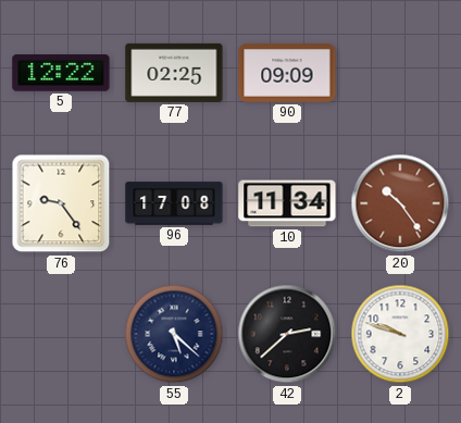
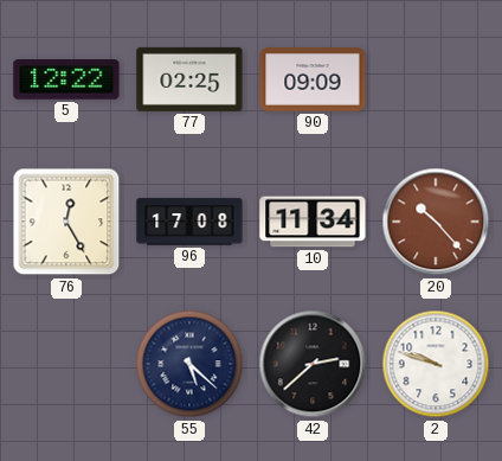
76: 9:24 -> 12:25 (66, 222)
20: 10:24 -> 10:23 (436, 222)
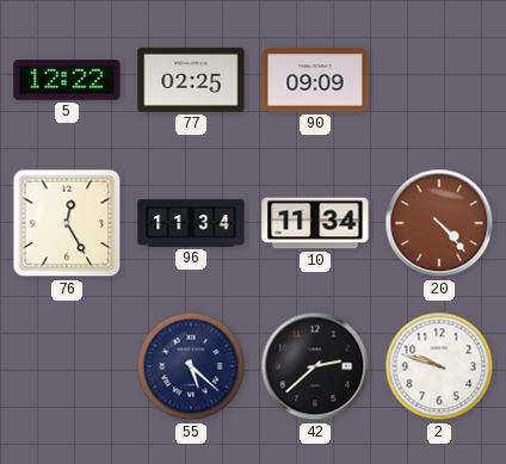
96: 17:08 -> 11:34 (191, 223)
20: 10:23 -> 4:23 (439, 223)
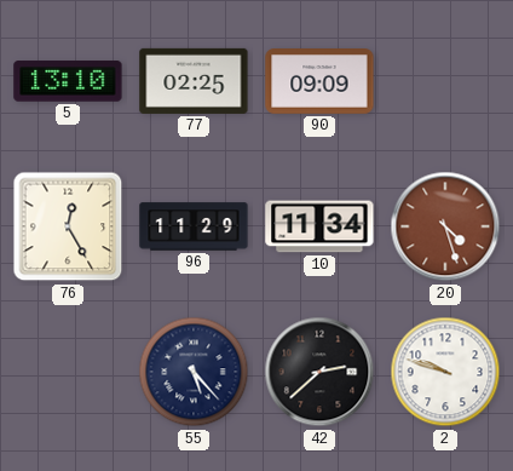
5: 12:22 -> 13:10 (68, 81)
96: 11:34 -> 11:29 (194, 226)
20: 4:23 -> 4:27 (445, 226)
55: 5:22 -> 5:23 (194, 372)
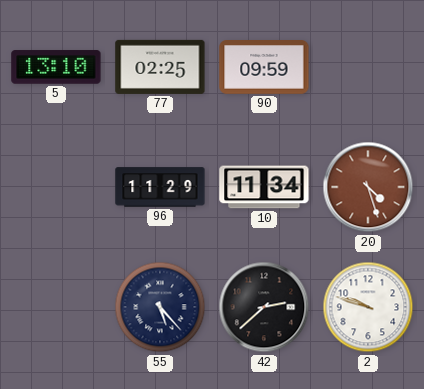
90: 09:09 -> 09:59 (264, 68)
76: 12:25 -> none (68, 226)
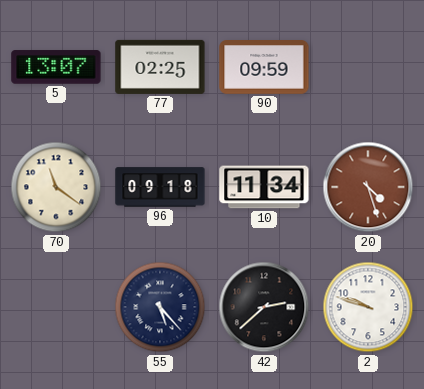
5: 13:10 -> 13:07 (56, 67)
70: none -> 11:21 (56, 187)
96: 11:29 -> 09:18 (160, 187)
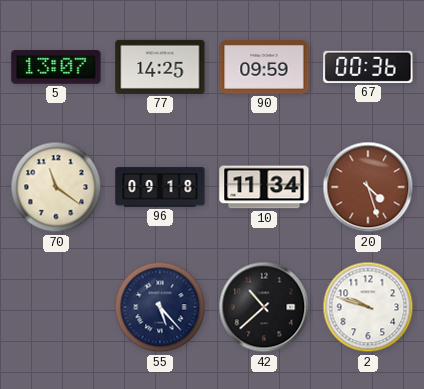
77: 02:25 -> 14:25 (160, 67)
67: none -> 00:36 (368, 67)
42: 2:38 -> 10:38 (264, 307)
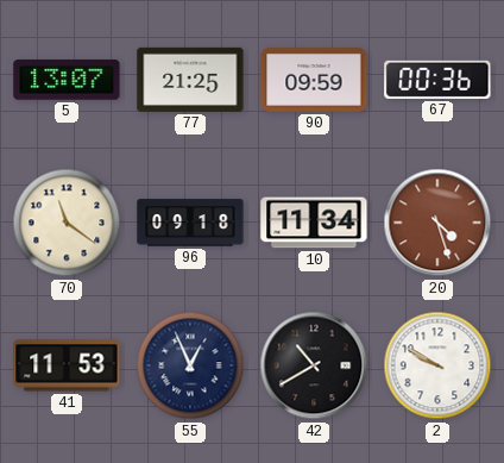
77: 14:25 -> 21:25 (190, 80)
41: none -> 11:53 (67, 365)
55: 5:23 -> 12:56 (190, 365)
42: 10:38 -> 10:40 (314, 365)
2: 9:48 -> 9:50 (437, 365)
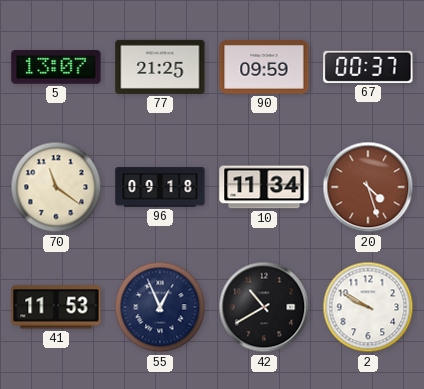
67: 00:36 -> 00:37 (368, 67)
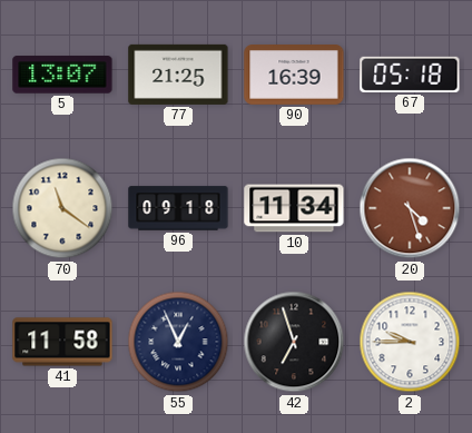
90: 09:59 -> 16:39 (294, 76)
67: 00:37 -> 05:18 (410, 75)
41: 11:53 -> 11:58 (62, 342)
42: 10:40 -> 6:57 (294, 342)
2: 9:50 -> 9:45 (410, 342)
